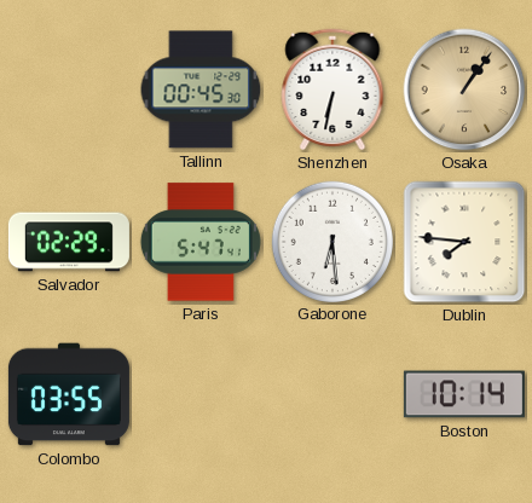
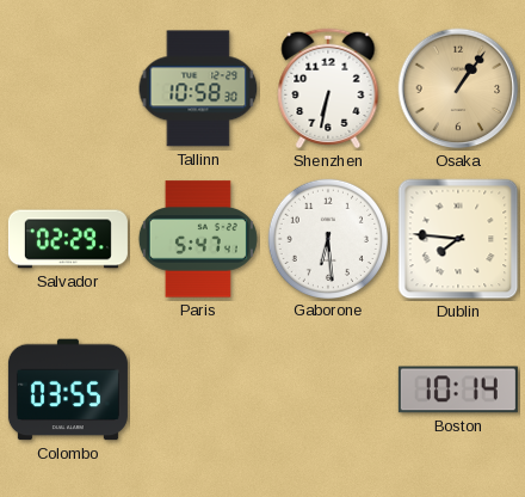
Tallinn: 00:45 -> 10:58 (198, 88)
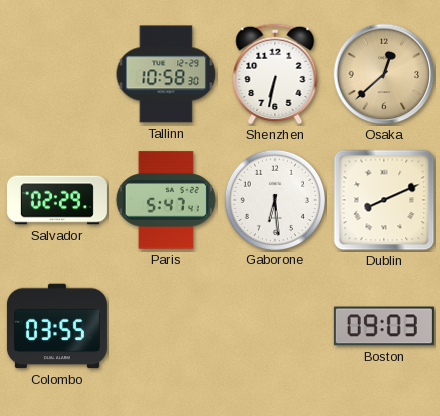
Osaka: 1:06 -> 12:38 (384, 74)
Dublin: 7:46 -> 8:11 (384, 200)
Boston: 10:14 -> 09:03 (384, 326)
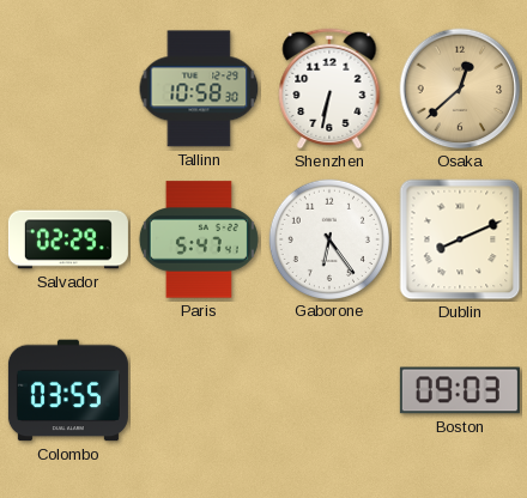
Gaborone: 6:29 -> 6:24 (328, 238)
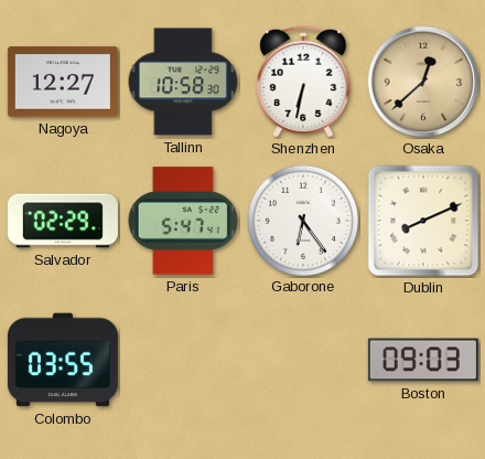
Nagoya: none -> 12:27 (63, 82)
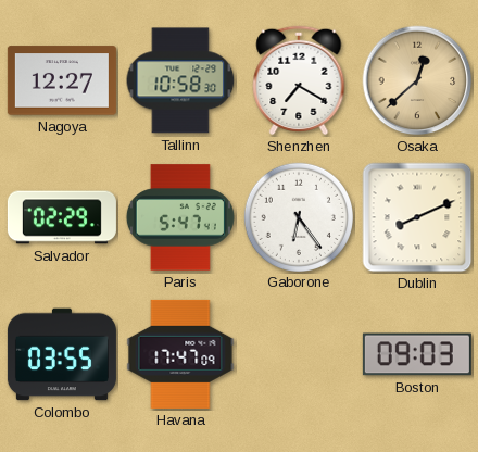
Shenzhen: 6:32 -> 7:20 (299, 80)
Havana: none -> 17:47 (180, 354)
